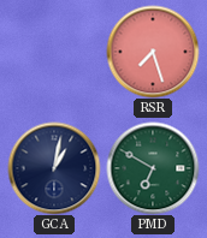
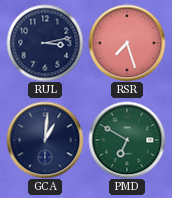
RUL: none -> 3:13 (45, 43)
GCA: 1:02 -> 1:01 (45, 140)
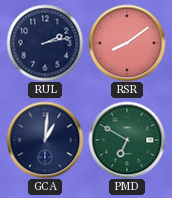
RUL: 3:13 -> 2:13 (45, 43)
RSR: 7:27 -> 8:09 (127, 43)
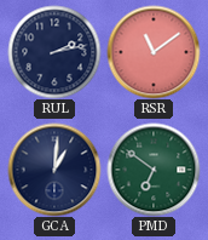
RSR: 8:09 -> 11:09 (154, 52)
PMD: 6:50 -> 6:51 (154, 170)
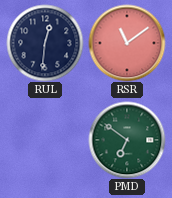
RUL: 2:13 -> 12:31 (45, 43)
GCA: 1:01 -> none (54, 170)
